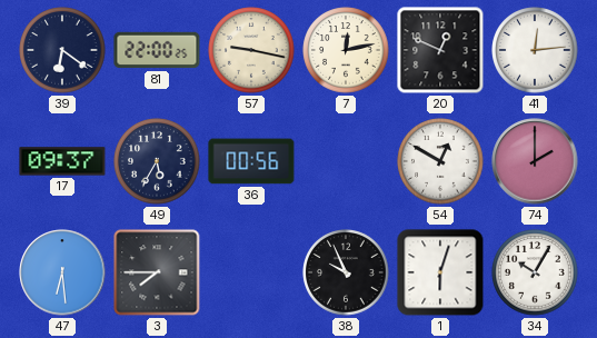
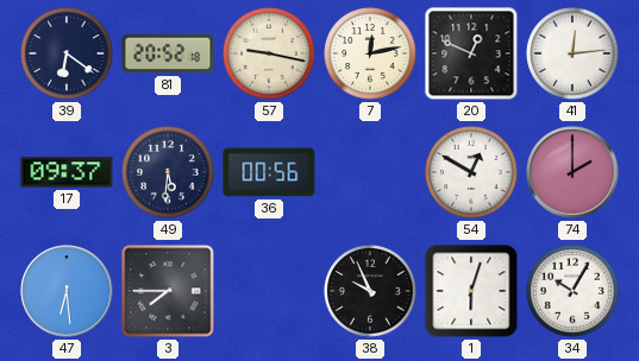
81: 22:00 -> 20:52 (168, 53)
49: 5:35 -> 5:31 (168, 172)
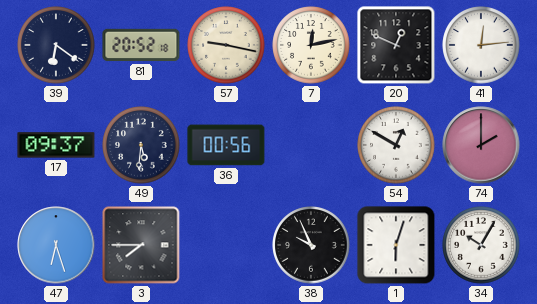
47: 6:29 -> 6:27 (56, 245)
